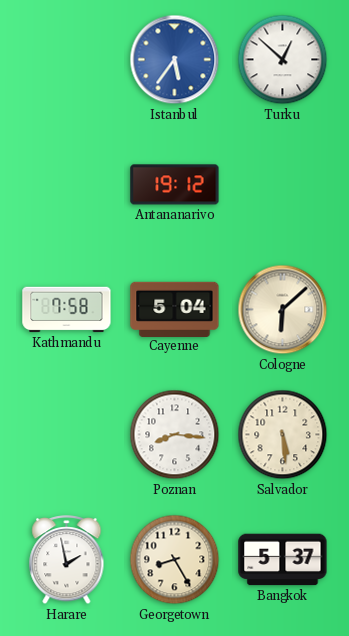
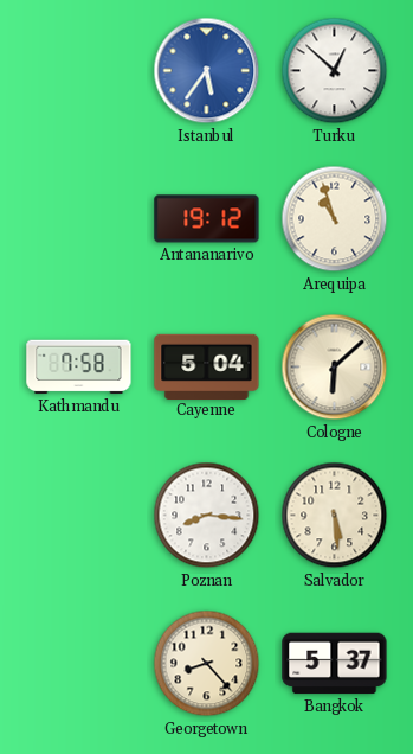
Arequipa: none -> 10:57 (335, 219)
Harare: 1:58 -> none (67, 561)
Georgetown: 8:25 -> 8:23 (207, 664)
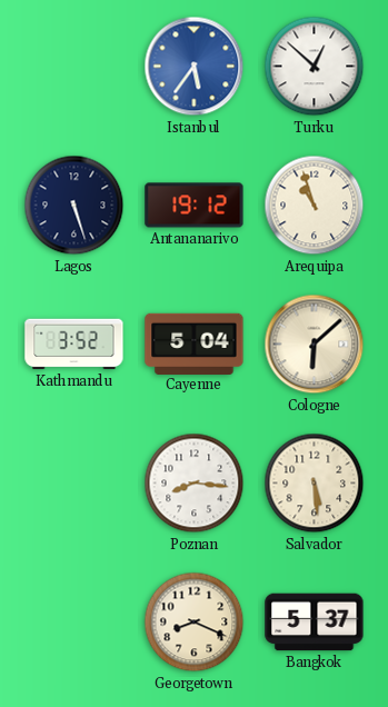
Lagos: none -> 5:27 (74, 206)
Kathmandu: 7:58 -> 3:52 (74, 345)
Georgetown: 8:23 -> 8:19 (195, 623)
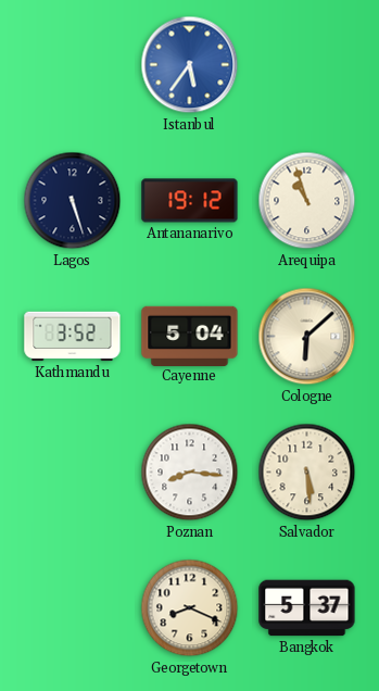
Turku: 12:52 -> none (315, 67)
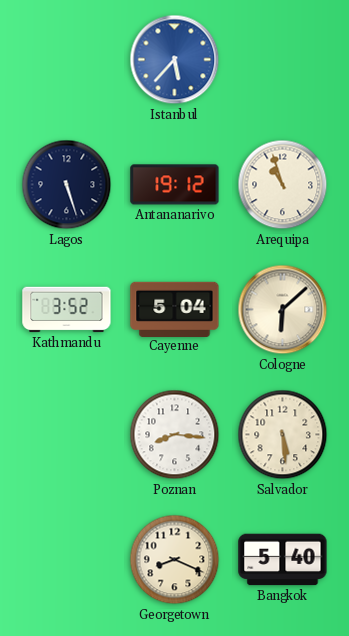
Istanbul: 5:36 -> 5:37 (175, 60)
Bangkok: 5:37 -> 5:40 (283, 560)
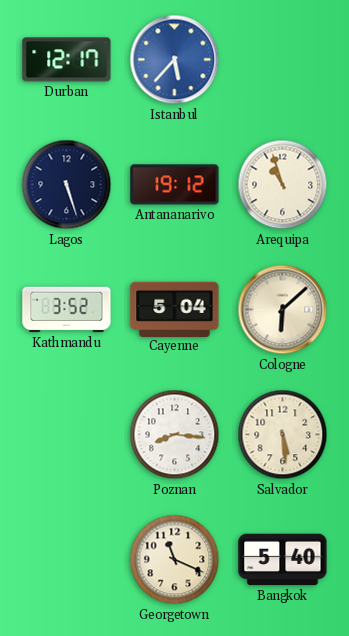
Durban: none -> 12:17 (67, 60)
Georgetown: 8:19 -> 11:19 (175, 560)
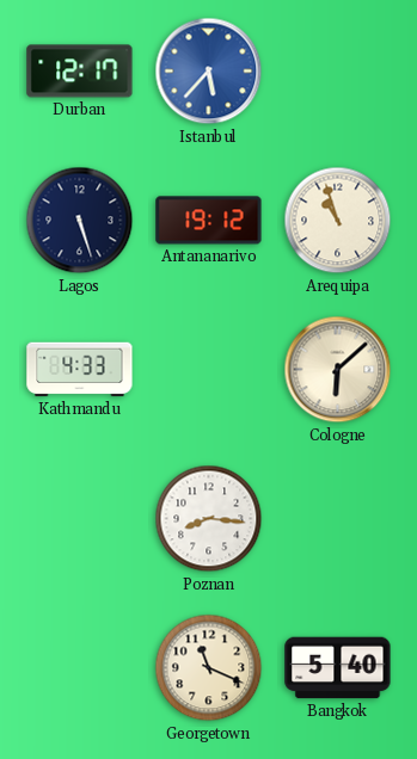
Kathmandu: 3:52 -> 4:33 (80, 370)
Cayenne: 5:04 -> none (175, 309)
Salvador: 5:29 -> none (283, 435)
